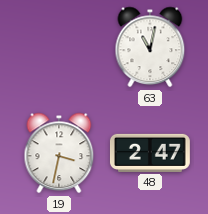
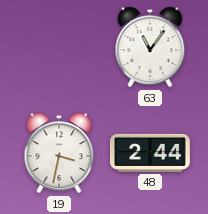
63: 11:02 -> 11:06 (150, 47)
48: 2:47 -> 2:44 (150, 153)
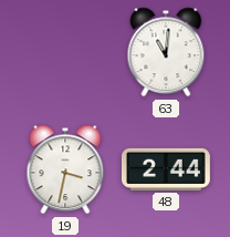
63: 11:06 -> 11:01 (166, 52)
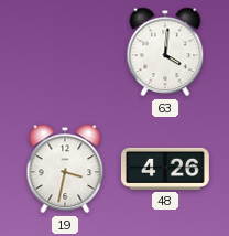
63: 11:01 -> 4:01 (165, 52)
48: 2:44 -> 4:26 (165, 169)
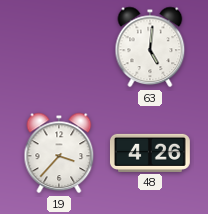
63: 4:01 -> 5:01 (150, 47)
19: 3:32 -> 3:37 (59, 153)
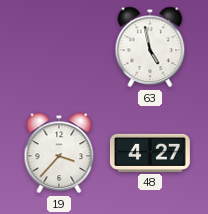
63: 5:01 -> 4:58 (150, 47)
48: 4:26 -> 4:27 (150, 153)
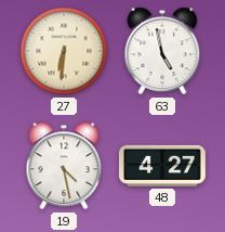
27: none -> 6:31 (64, 51)
19: 3:37 -> 4:28 (64, 166)
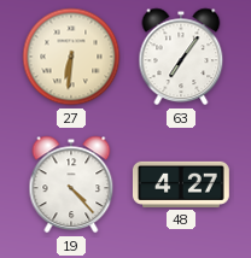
63: 4:58 -> 7:06 (181, 57)
19: 4:28 -> 4:23 (71, 184)
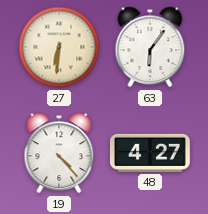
63: 7:06 -> 6:06 (150, 47)
